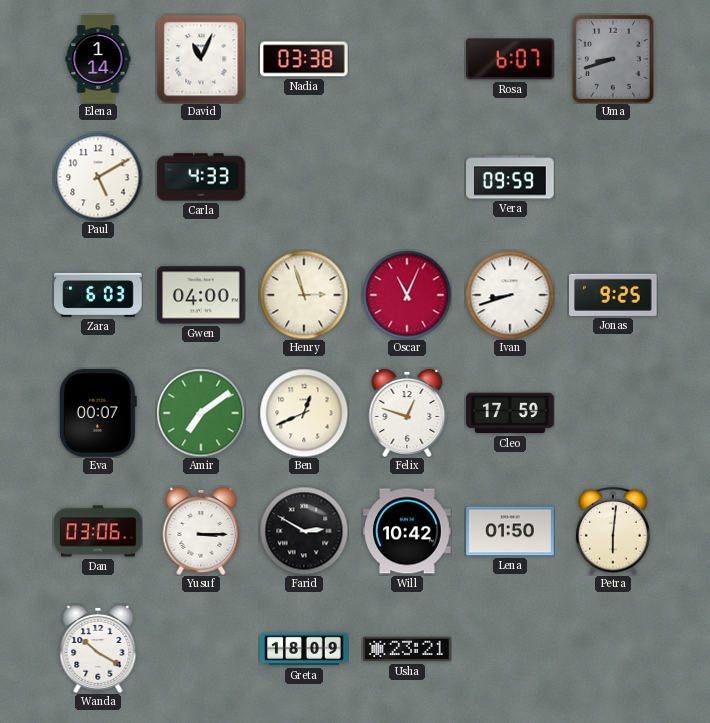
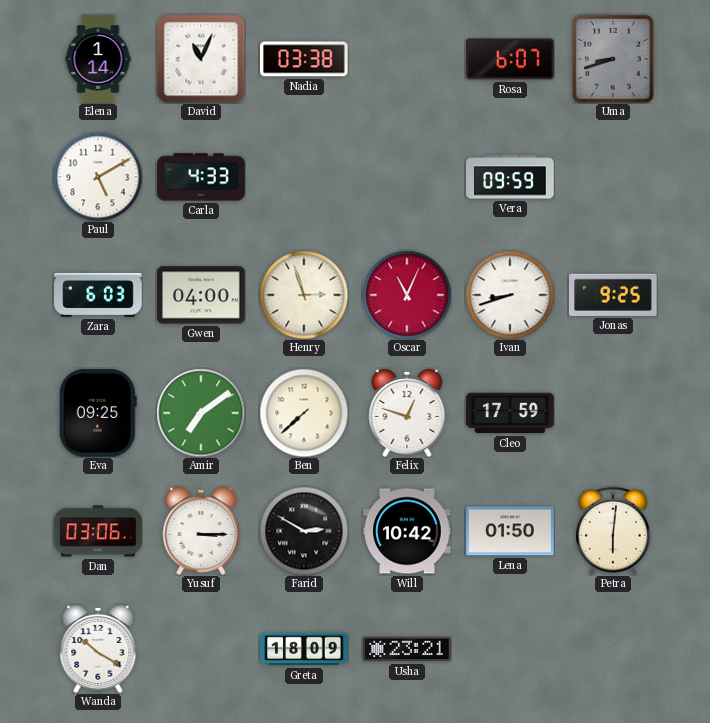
Eva: 00:07 -> 09:25 (98, 413)
Ben: 12:41 -> 7:38 (304, 413)
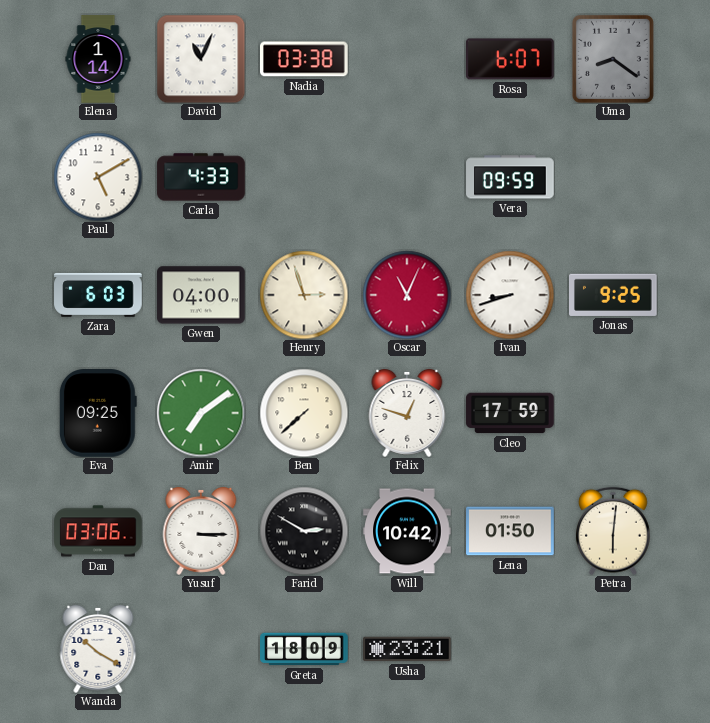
Uma: 8:42 -> 8:21 (613, 59)
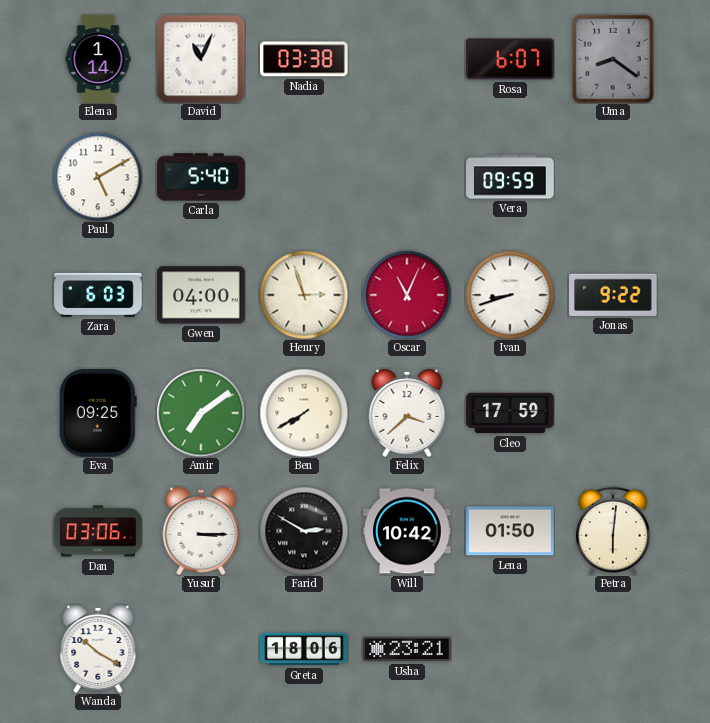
Carla: 4:33 -> 5:40 (201, 177)
Jonas: 9:25 -> 9:22 (614, 295)
Ben: 7:38 -> 7:40 (304, 413)
Felix: 12:48 -> 3:38 (407, 413)
Greta: 18:09 -> 18:06 (304, 649)
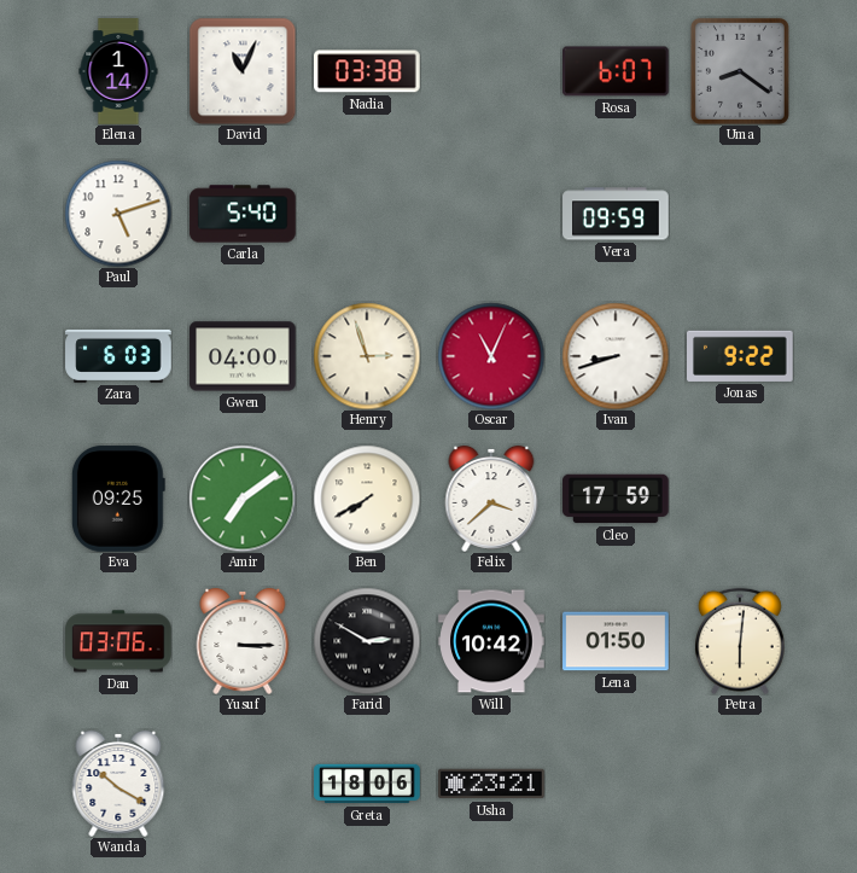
Paul: 5:10 -> 5:12 (118, 214)
